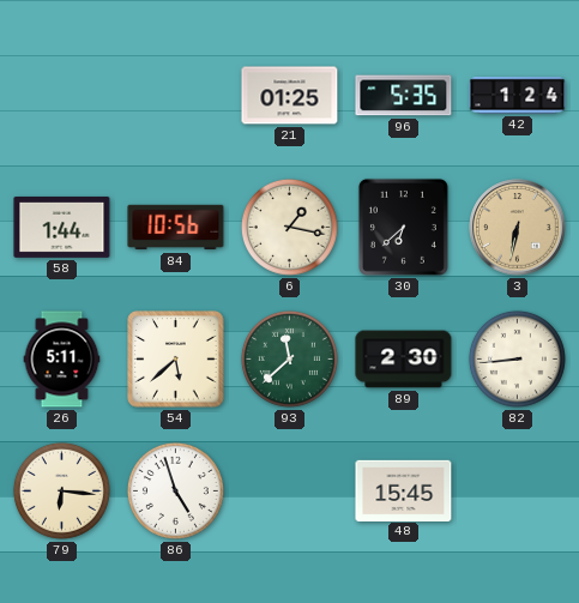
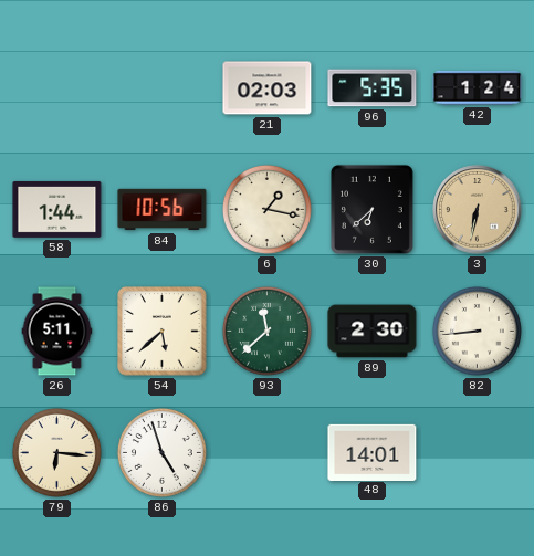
21: 01:25 -> 02:03 (268, 88)
48: 15:45 -> 14:01 (373, 452)
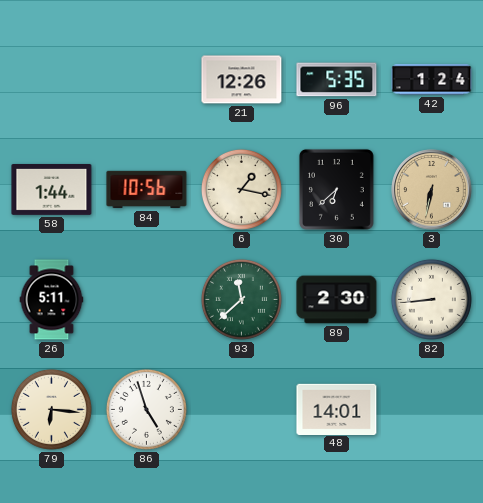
21: 02:03 -> 12:26 (242, 80)
54: 5:38 -> none (163, 332)
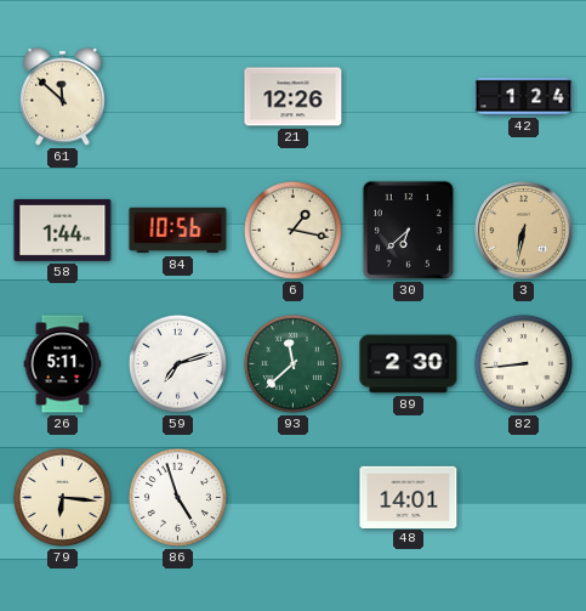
61: none -> 11:52 (63, 96)
96: 5:35 -> none (337, 80)
59: none -> 7:12 (177, 363)
